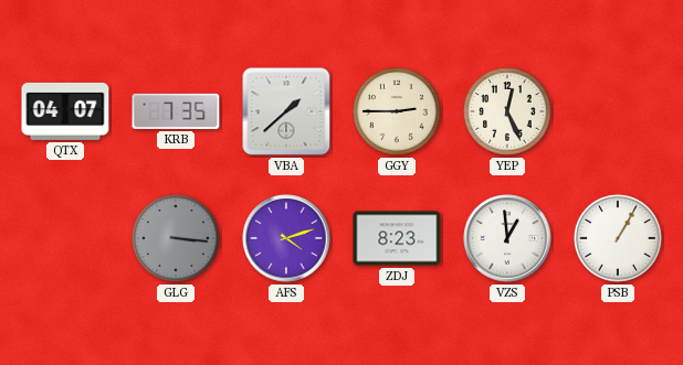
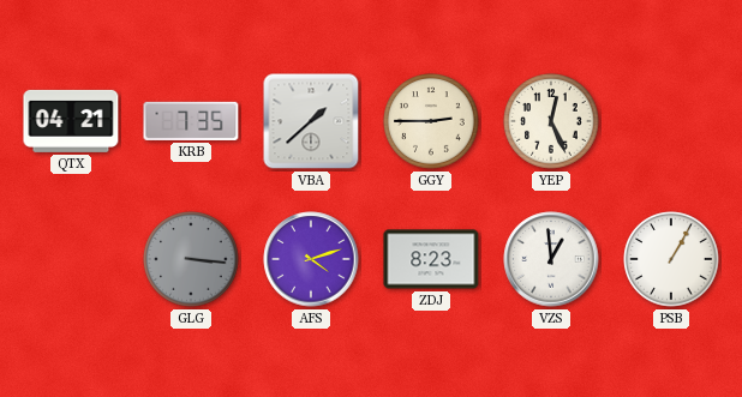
QTX: 04:07 -> 04:21 (71, 121)
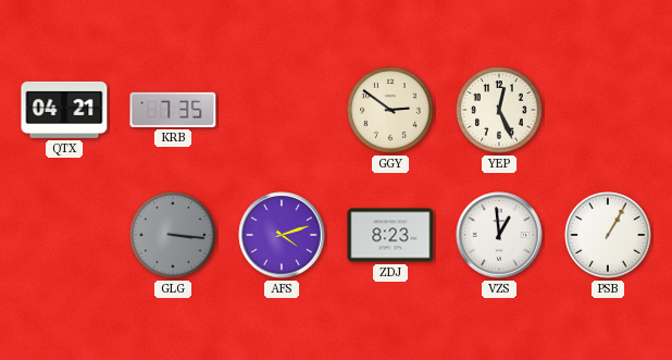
VBA: 1:38 -> none (311, 121)
GGY: 2:45 -> 2:51 (390, 110)
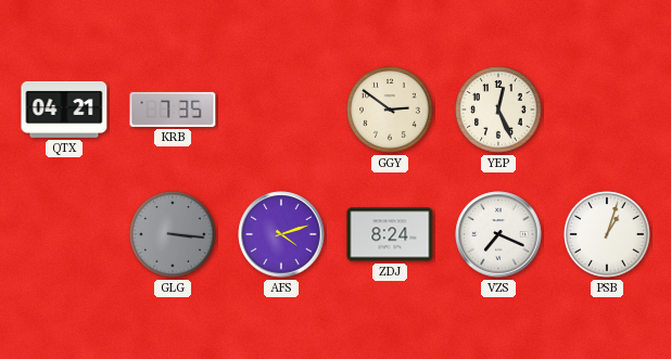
ZDJ: 8:23 -> 8:24 (390, 234)
VZS: 12:59 -> 7:19 (498, 234)
PSB: 1:05 -> 1:03 (607, 234)
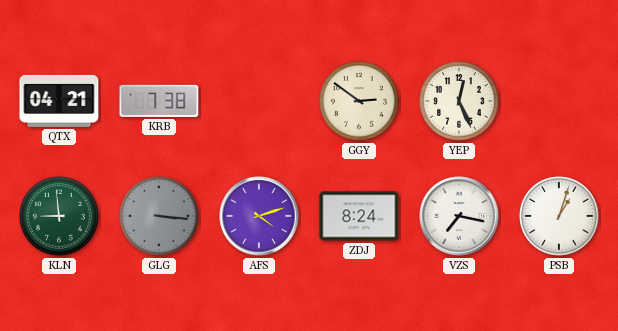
KRB: 7:35 -> 7:38 (159, 101)
KLN: none -> 8:59 (59, 216)
VZS: 7:19 -> 7:17 (459, 216)
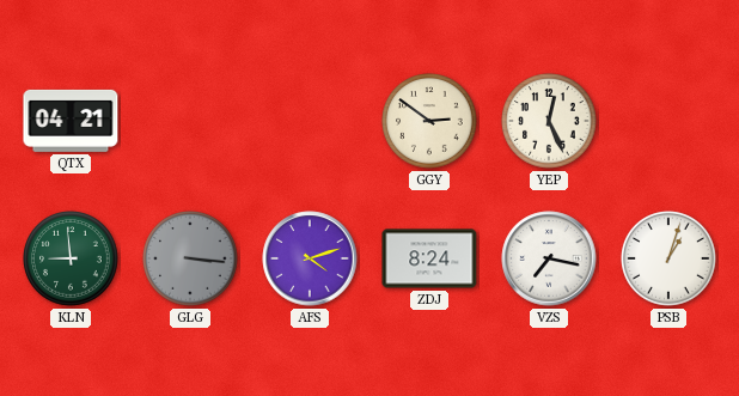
KRB: 7:38 -> none (159, 101)
